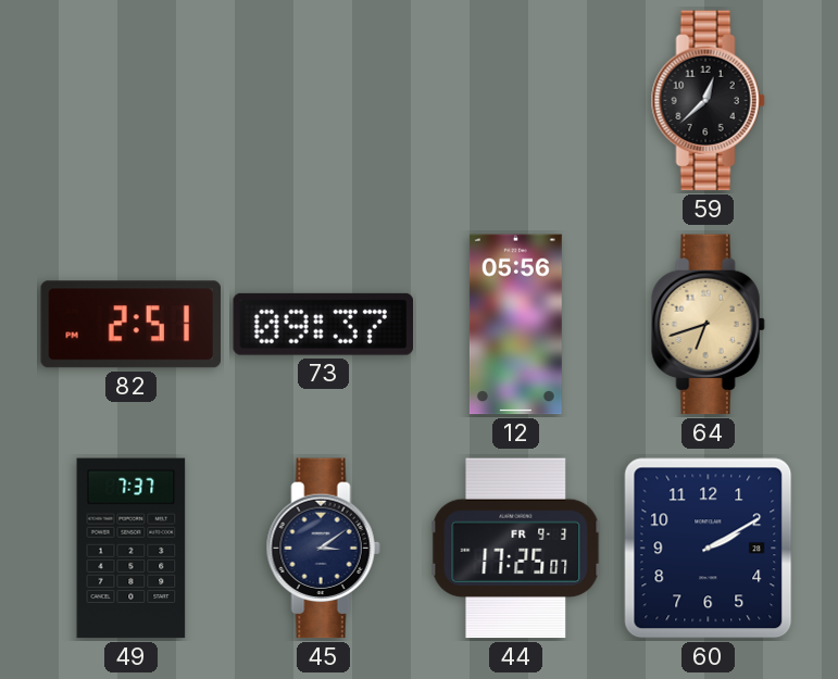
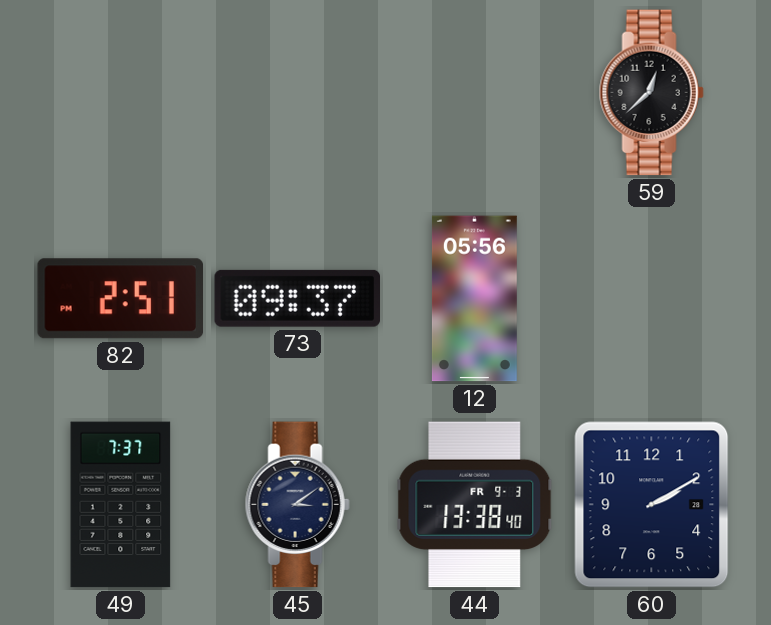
64: 6:42 -> none (708, 325)
44: 17:25 -> 13:38 (475, 505)
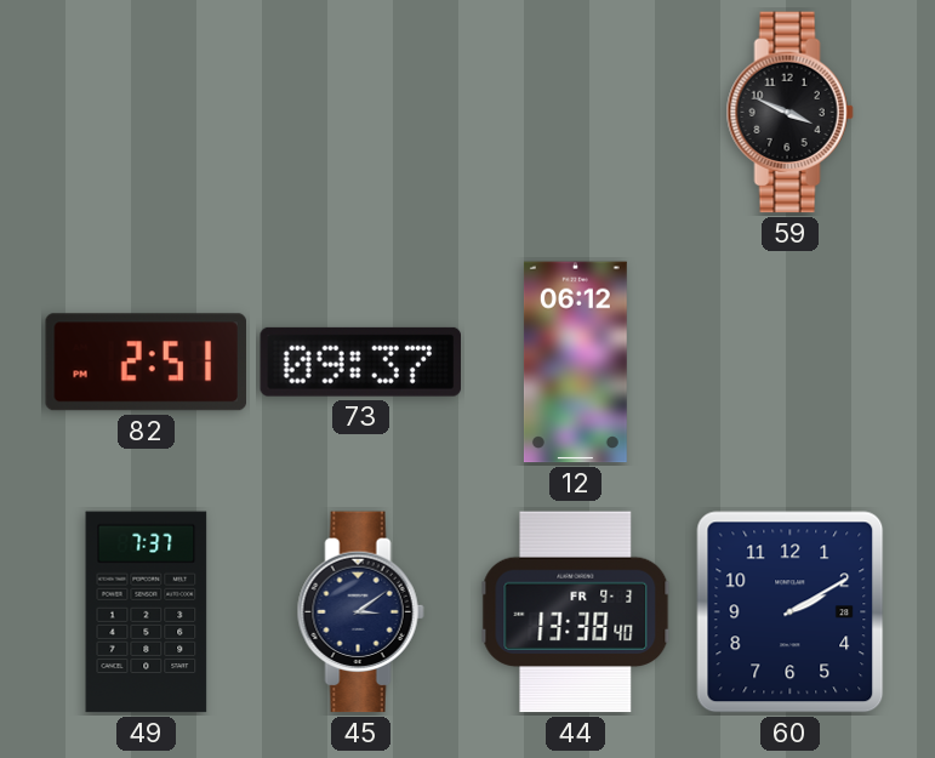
59: 12:38 -> 3:49 (789, 113)
12: 05:56 -> 06:12 (575, 363)
